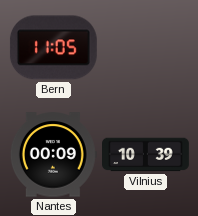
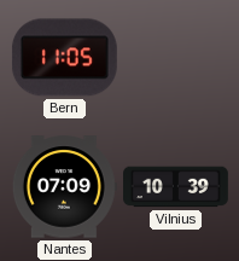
Nantes: 00:09 -> 07:09 (64, 187)
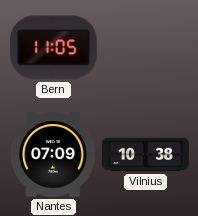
Vilnius: 10:39 -> 10:38 (146, 155)
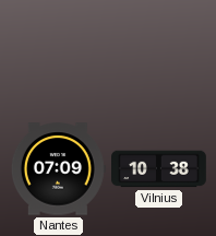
Bern: 11:05 -> none (53, 48)
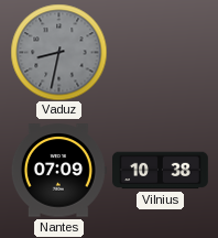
Vaduz: none -> 8:32 (58, 52)
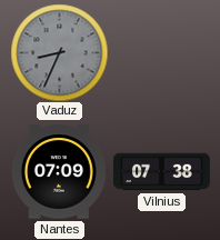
Vaduz: 8:32 -> 8:34 (59, 52)
Vilnius: 10:38 -> 07:38 (162, 172)
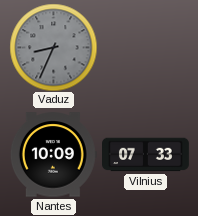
Nantes: 07:09 -> 10:09 (53, 155)
Vilnius: 07:38 -> 07:33 (146, 155)
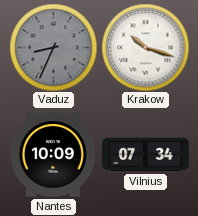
Krakow: none -> 10:18 (145, 47)
Vilnius: 07:33 -> 07:34 (146, 155)
